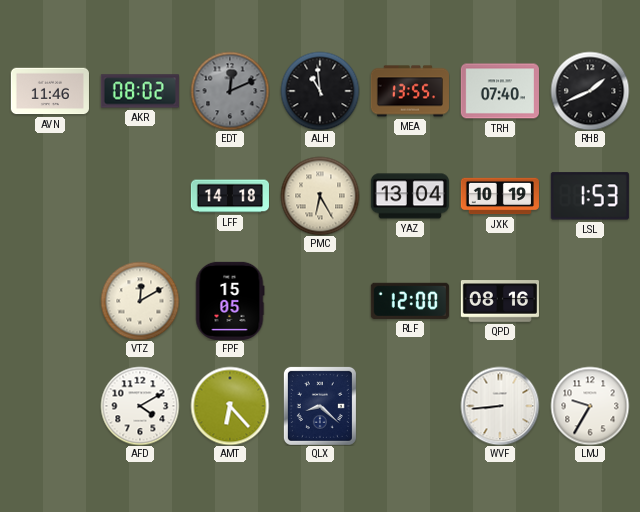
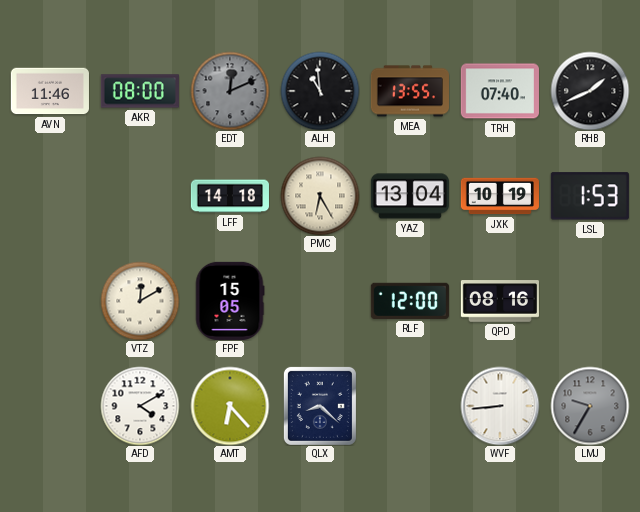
AKR: 08:02 -> 08:00 (140, 91)
LMJ dial: white -> grey (590, 406)
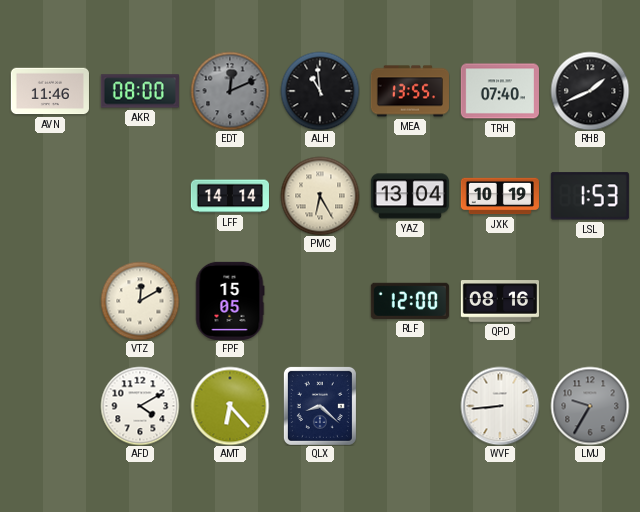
LFF: 14:18 -> 14:14 (230, 196)
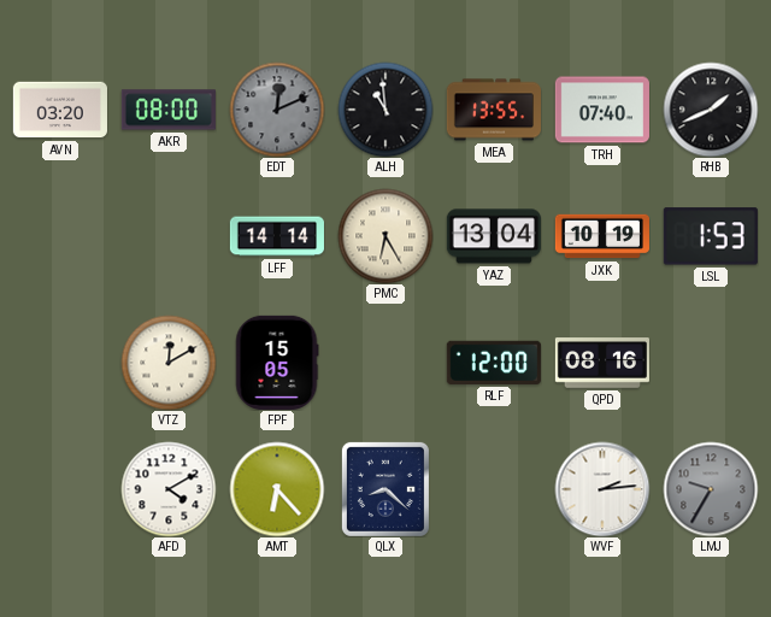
AVN: 11:46 -> 03:20 (60, 110)
WVF: 8:44 -> 2:14 (602, 489)
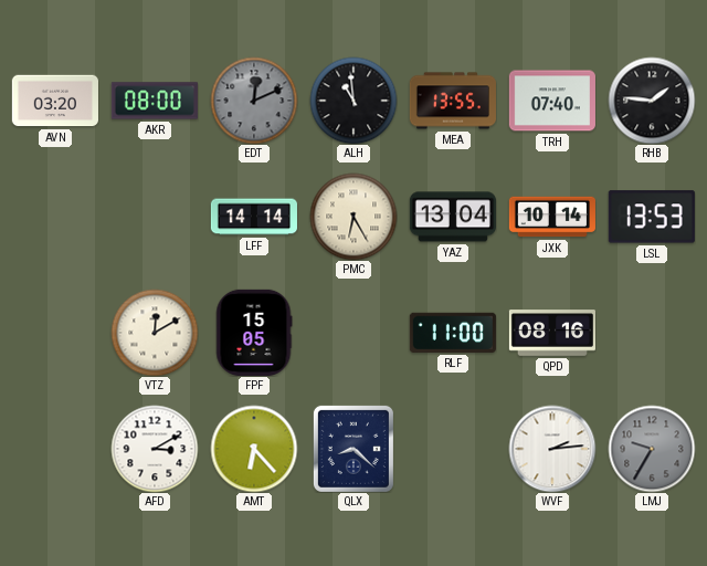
RHB: 1:41 -> 1:46 (652, 101)
JXK: 10:19 -> 10:14 (552, 217)
LSL: 1:53 -> 13:53 (652, 217)
RLF: 12:00 -> 11:00 (453, 333)
AFD: 4:10 -> 3:10 (155, 449)
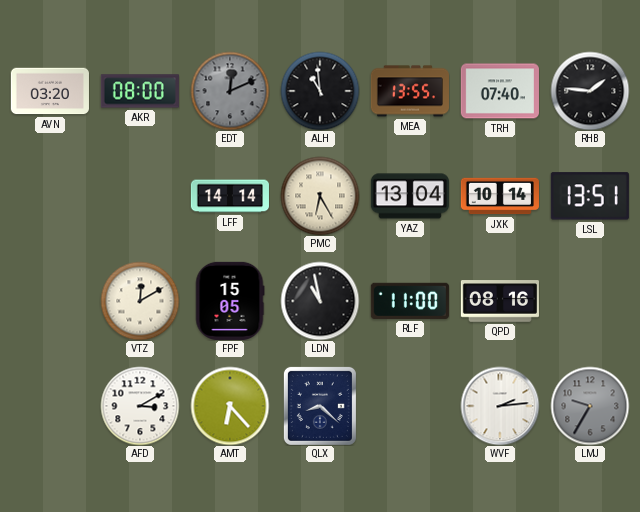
LSL: 13:53 -> 13:51 (590, 196)
LDN: none -> 10:58 (320, 301)
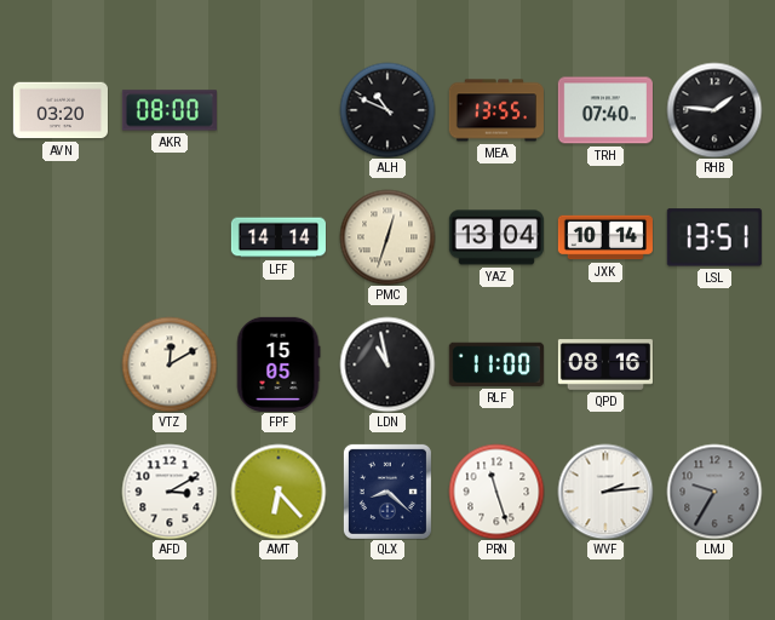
EDT: 12:11 -> none (230, 91)
ALH: 10:59 -> 10:49 (387, 110)
PMC: 6:25 -> 12:33 (387, 237)
PRN: none -> 11:27 (496, 492)
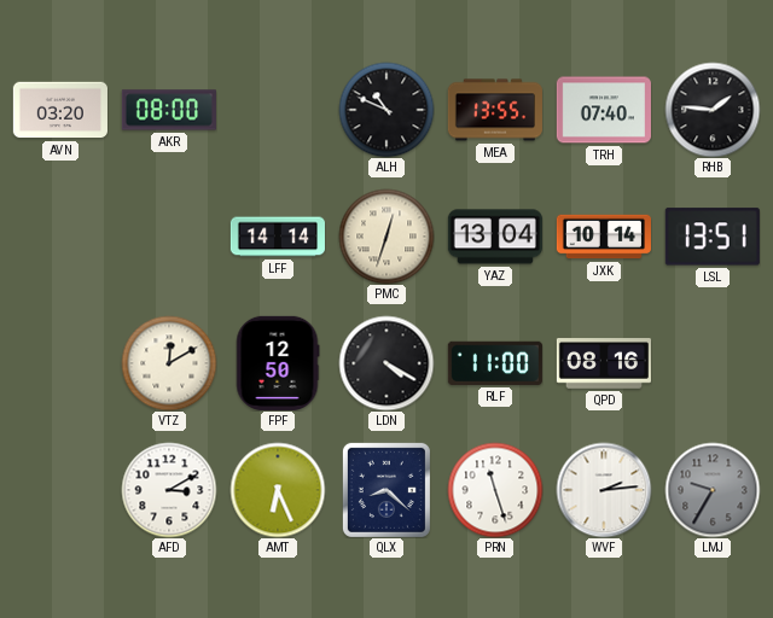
FPF: 15:05 -> 12:50 (278, 363)
LDN: 10:58 -> 4:20 (386, 363)
AMT: 6:23 -> 6:26 (278, 490)
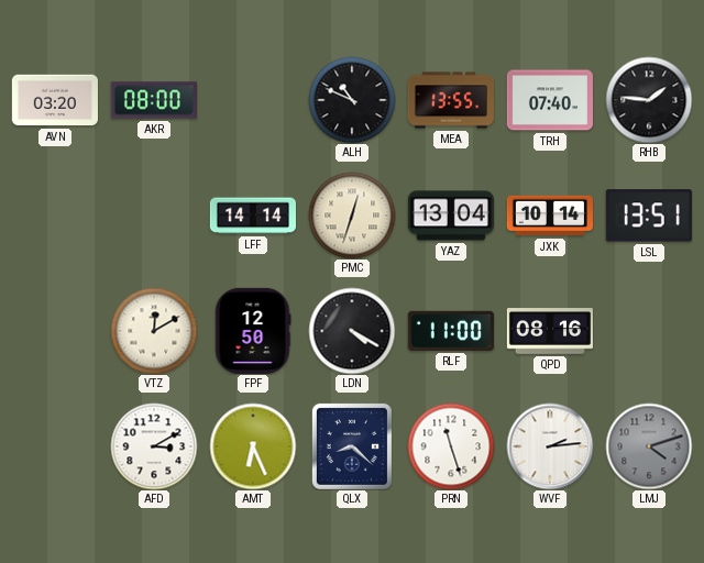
LMJ: 9:35 -> 4:12 (649, 446)
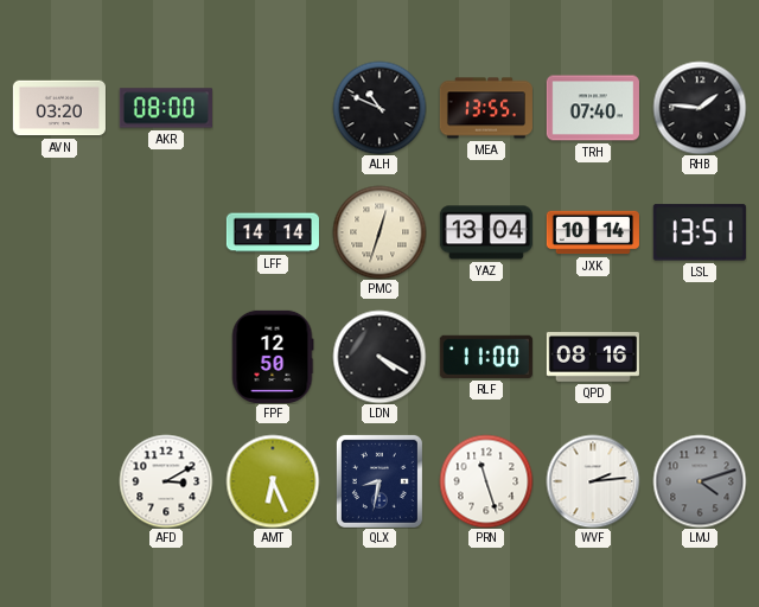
VTZ: 12:10 -> none (154, 331)
QLX: 8:22 -> 8:32 (379, 481)
